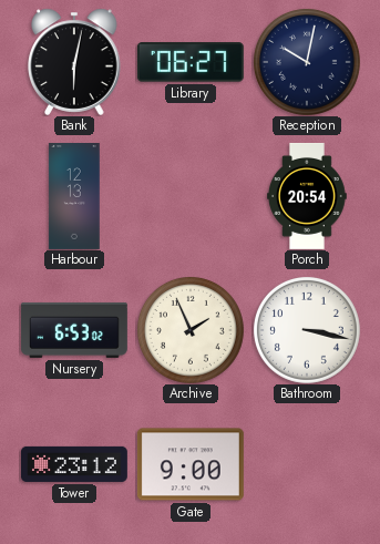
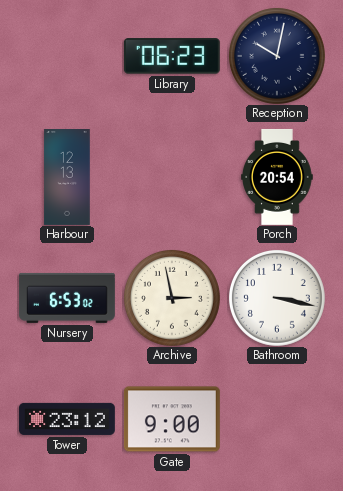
Bank: 6:02 -> none (74, 62)
Library: 06:27 -> 06:23 (172, 56)
Archive: 1:56 -> 2:58 (172, 298)
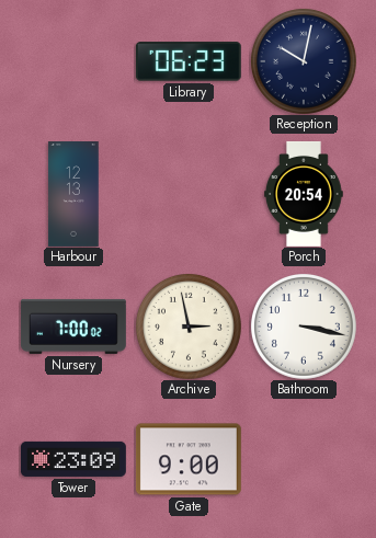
Nursery: 6:53 -> 7:00 (73, 327)
Tower: 23:12 -> 23:09 (73, 459)
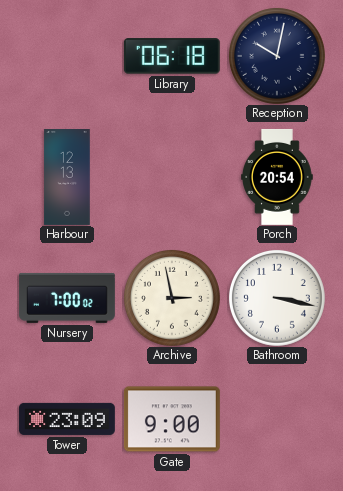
Library: 06:23 -> 06:18 (172, 56)
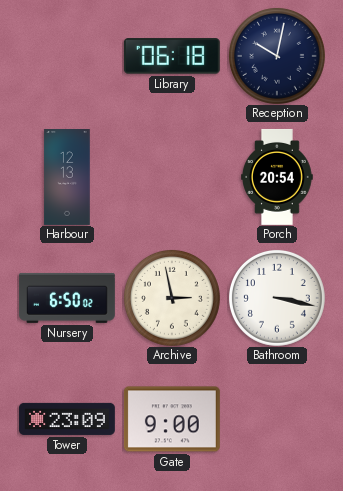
Nursery: 7:00 -> 6:50 (67, 298)
